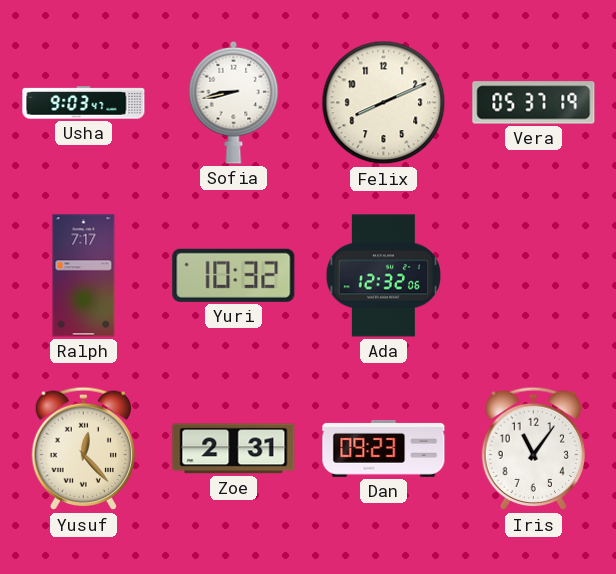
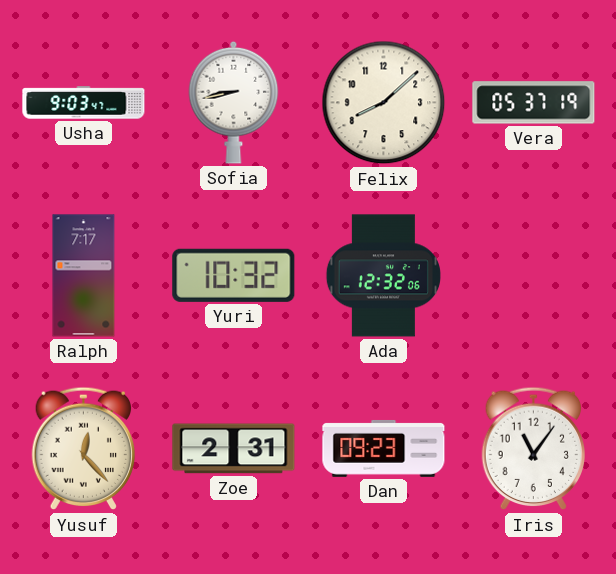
Felix: 8:11 -> 8:08 (384, 103)
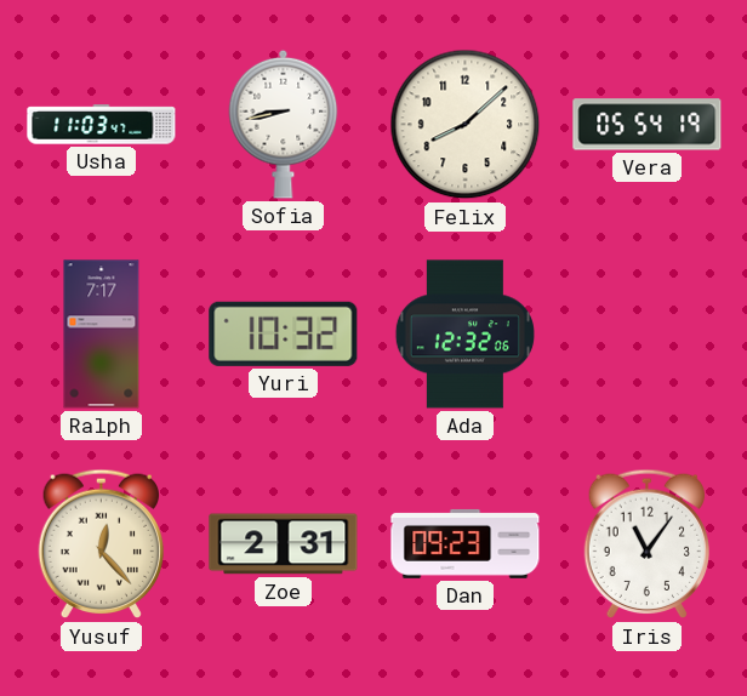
Usha: 9:03 -> 11:03 (102, 125)
Vera: 05:37 -> 05:54 (648, 125)
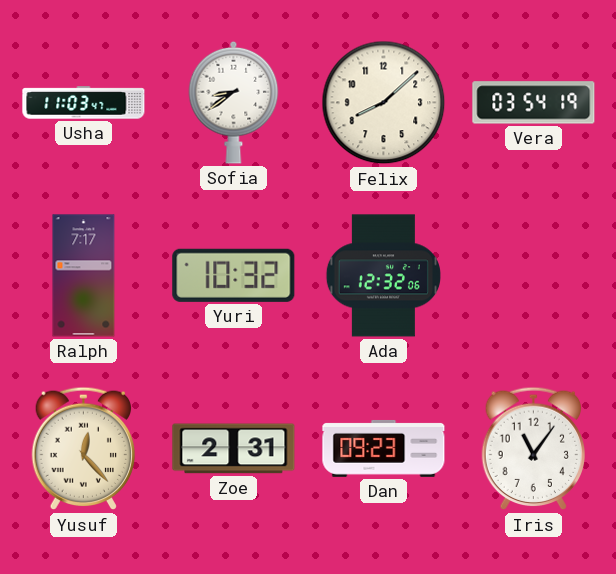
Sofia: 8:43 -> 8:39 (234, 102)
Vera: 05:54 -> 03:54 (534, 103)
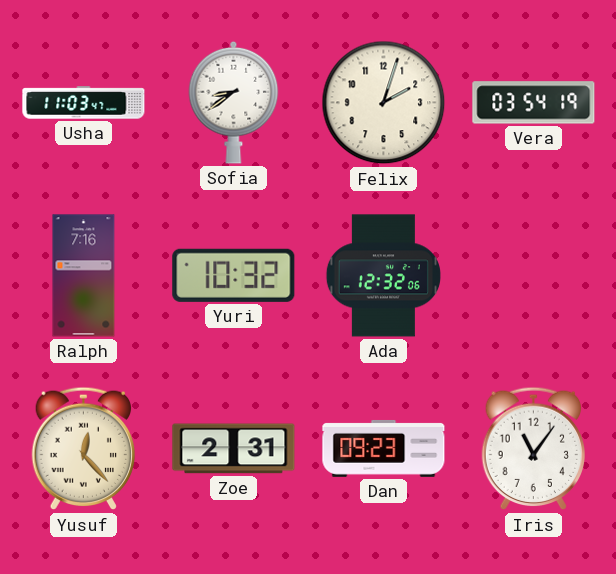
Felix: 8:08 -> 2:03 (384, 103)
Ralph: 7:17 -> 7:16 (84, 276)
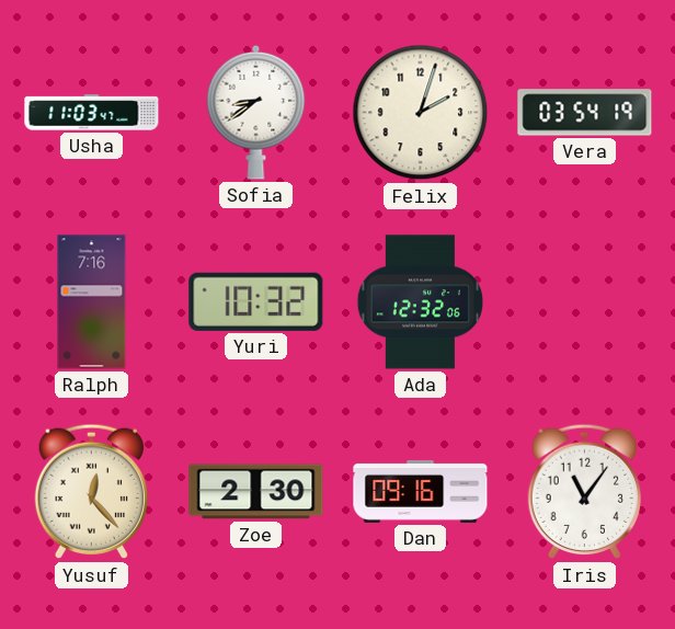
Zoe: 2:31 -> 2:30 (256, 492)
Dan: 09:23 -> 09:16 (421, 491)
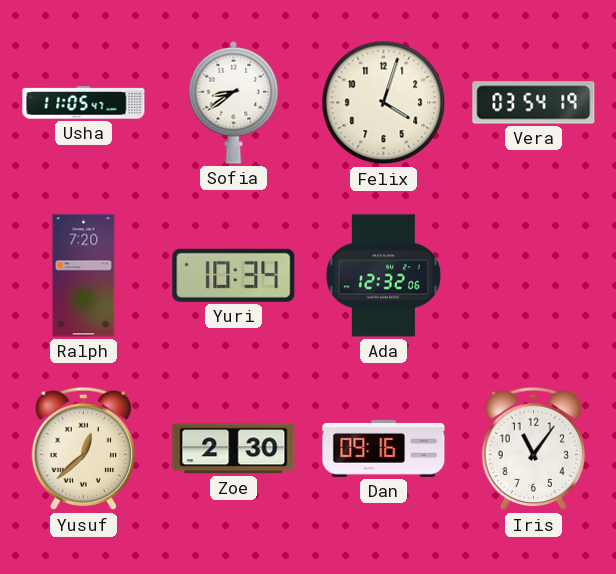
Usha: 11:03 -> 11:05 (84, 103)
Felix: 2:03 -> 4:03 (384, 103)
Ralph: 7:16 -> 7:20 (84, 276)
Yuri: 10:32 -> 10:34 (234, 275)
Yusuf: 12:23 -> 12:38 (83, 449)
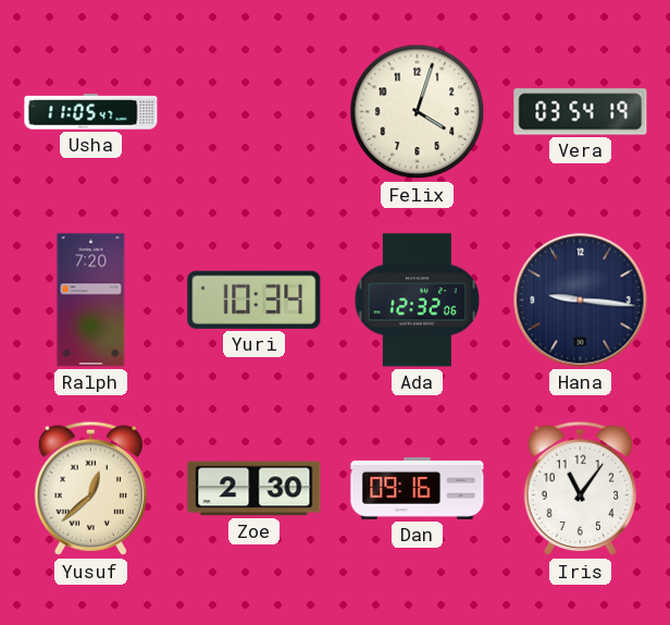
Sofia: 8:39 -> none (234, 102)
Hana: none -> 9:16 (581, 301)
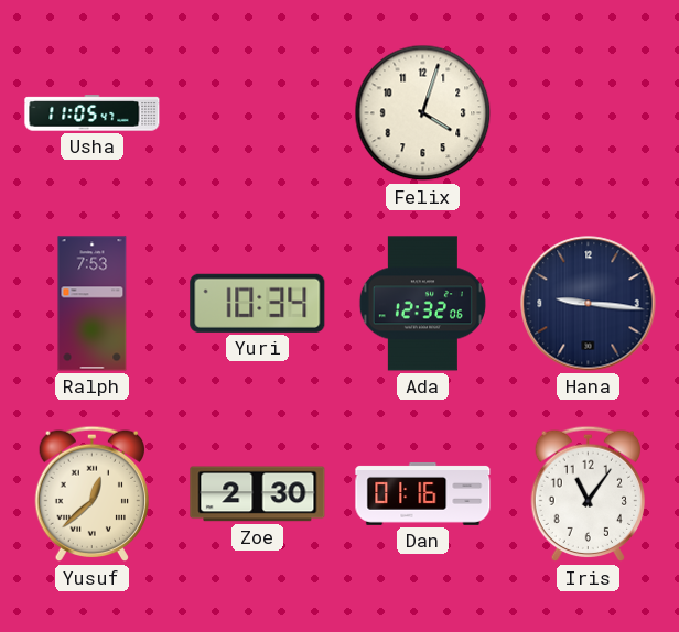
Vera: 03:54 -> none (581, 112)
Ralph: 7:20 -> 7:53 (93, 304)
Dan: 09:16 -> 01:16 (423, 493)
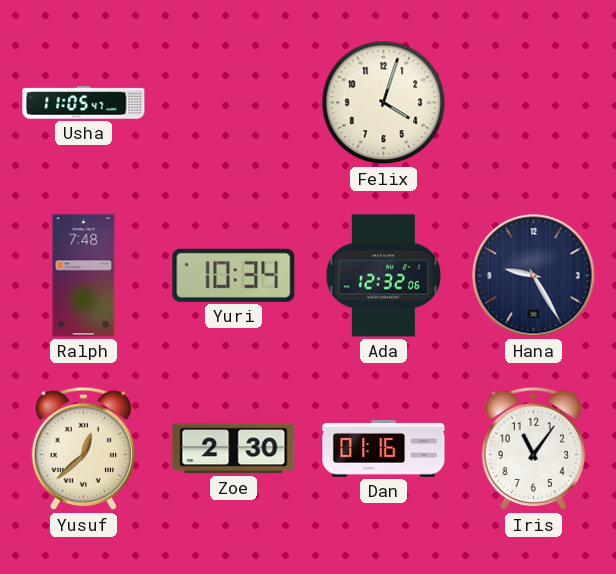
Ralph: 7:53 -> 7:48 (84, 276)
Hana: 9:16 -> 9:25 (534, 276)
